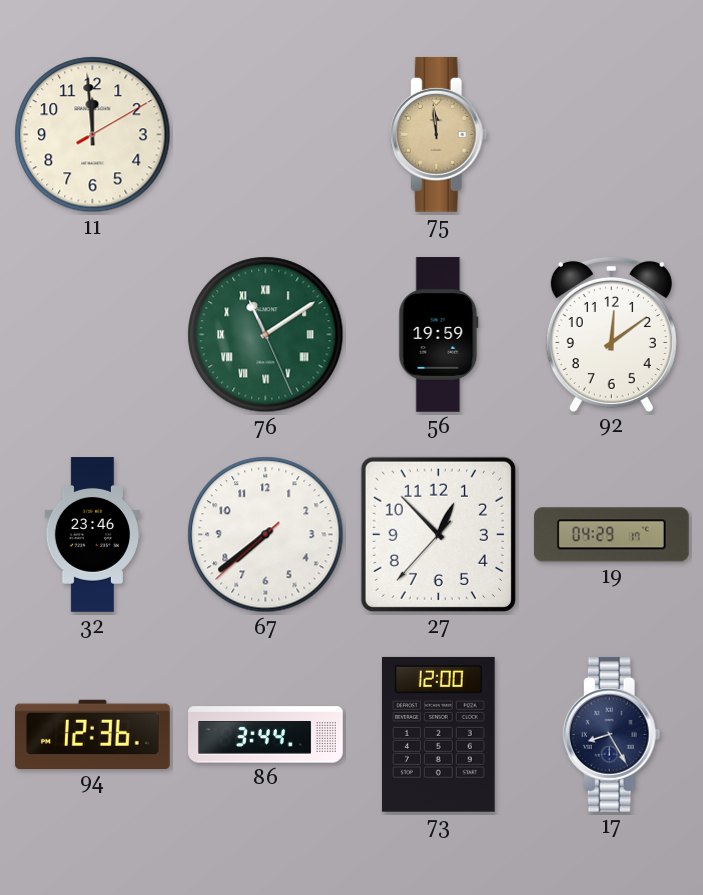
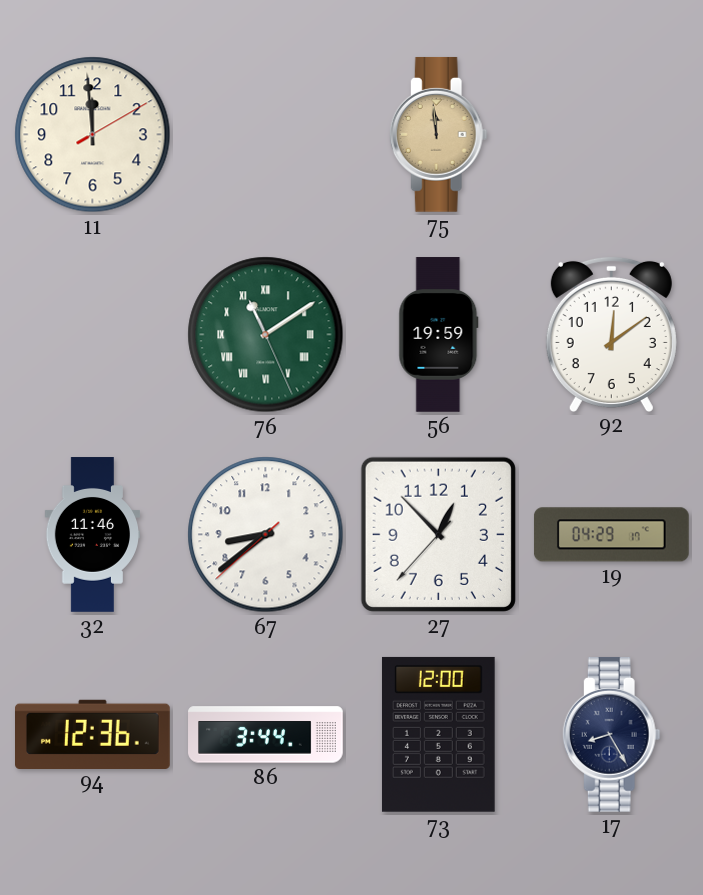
32: 23:46 -> 11:46 (93, 535)
67: 7:38 -> 8:38 (266, 535)
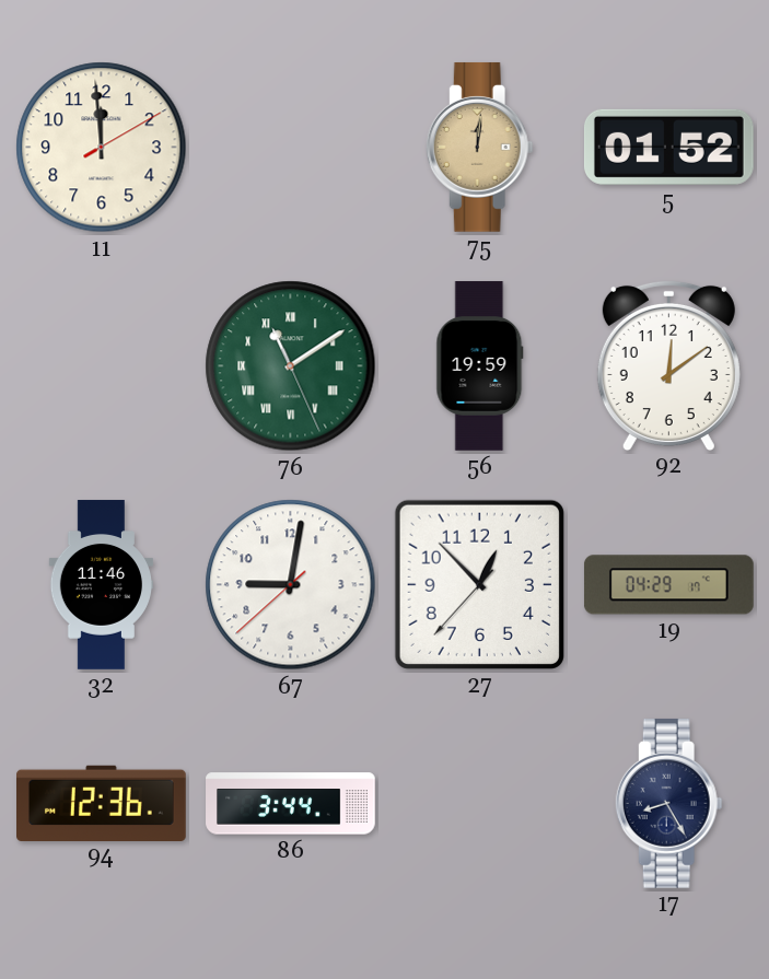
75: 11:59 -> 12:01 (479, 147)
5: none -> 01:52 (668, 147)
67: 8:38 -> 9:01 (291, 585)
73: 12:00 -> none (438, 734)
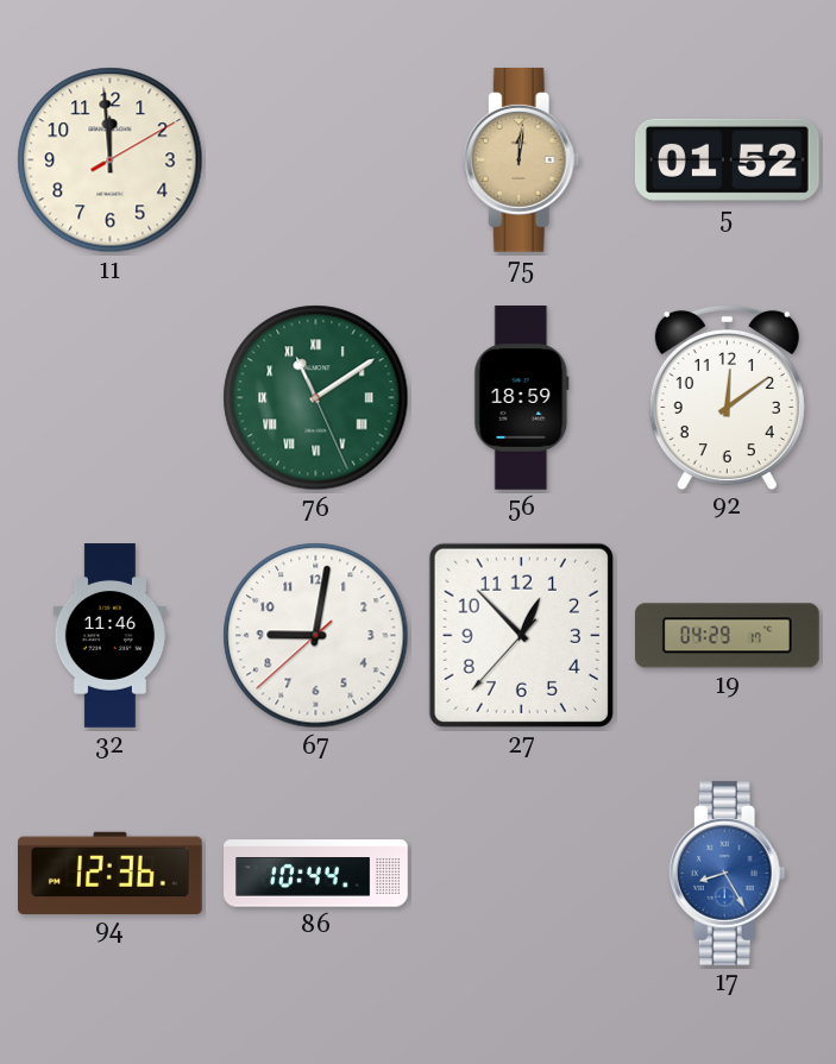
56: 19:59 -> 18:59 (522, 398)
86: 3:44 -> 10:44 (316, 874)
17 dial: navy -> blue (727, 873)
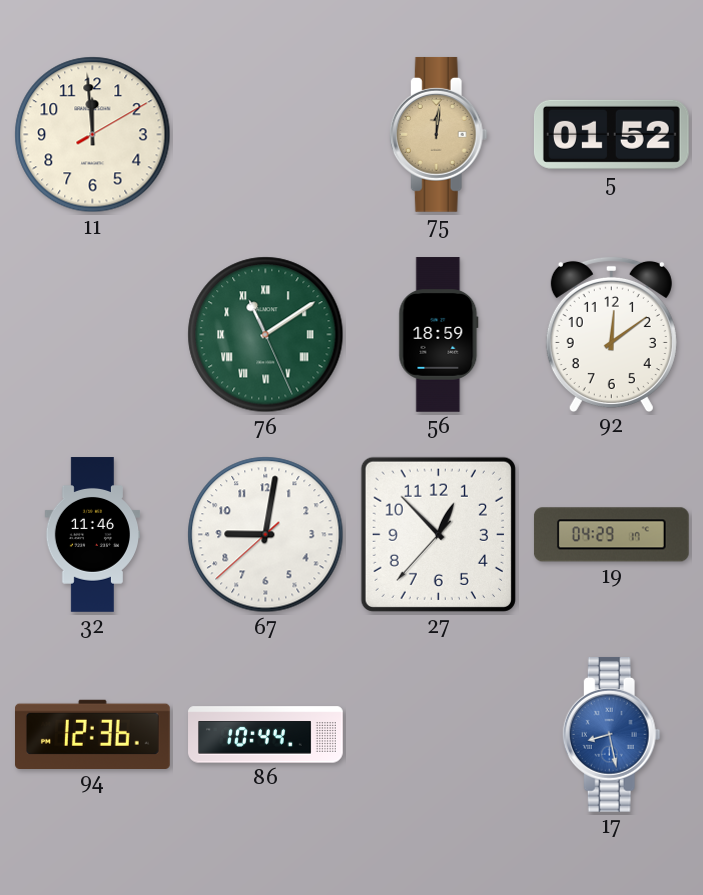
17: 8:25 -> 8:28 (611, 734)
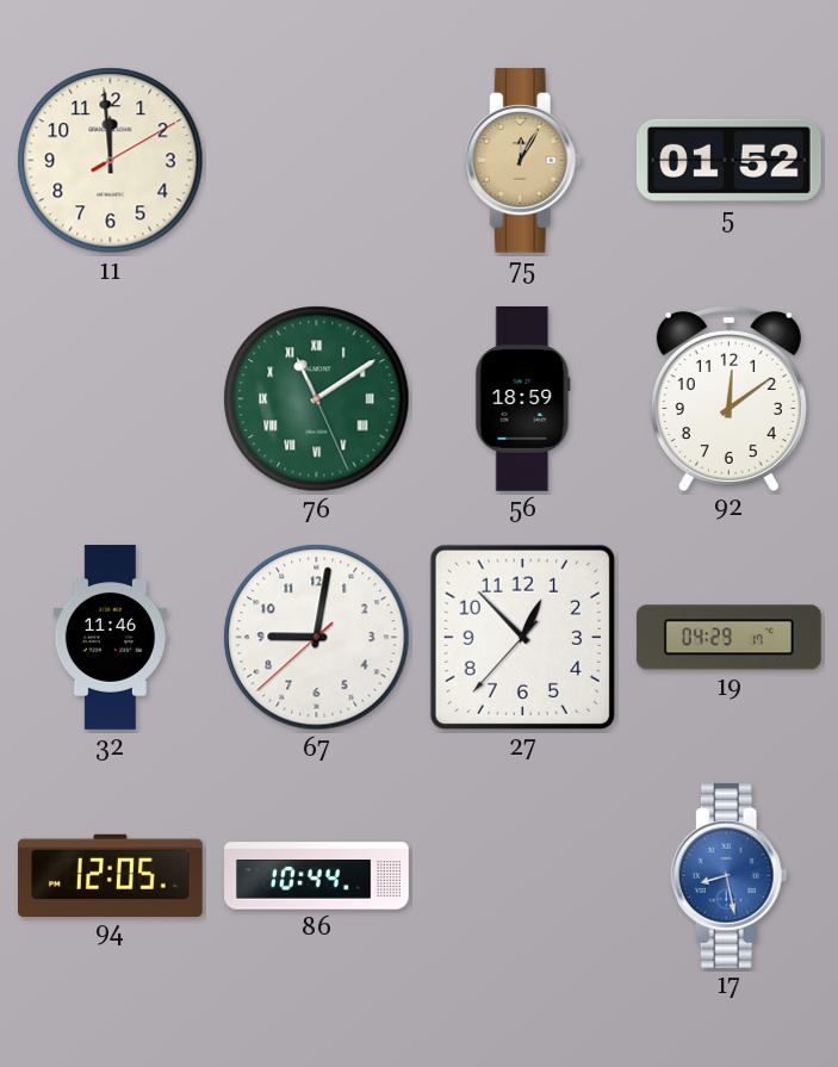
75: 12:01 -> 12:05 (522, 160)
94: 12:36 -> 12:05 (111, 875)
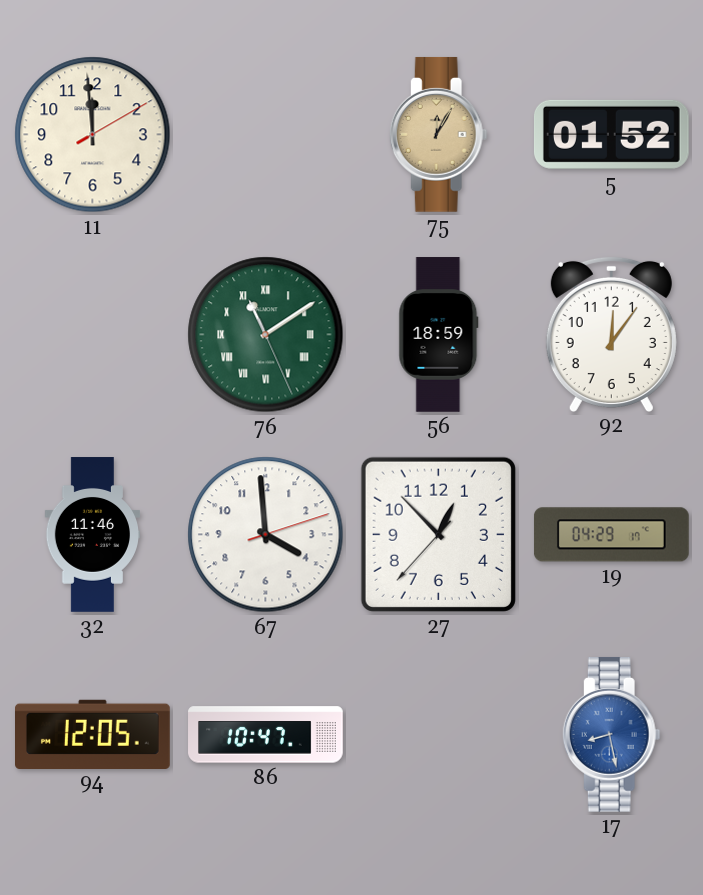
92: 12:09 -> 12:06 (611, 334)
67: 9:01 -> 3:59 (266, 535)
86: 10:44 -> 10:47 (266, 735)
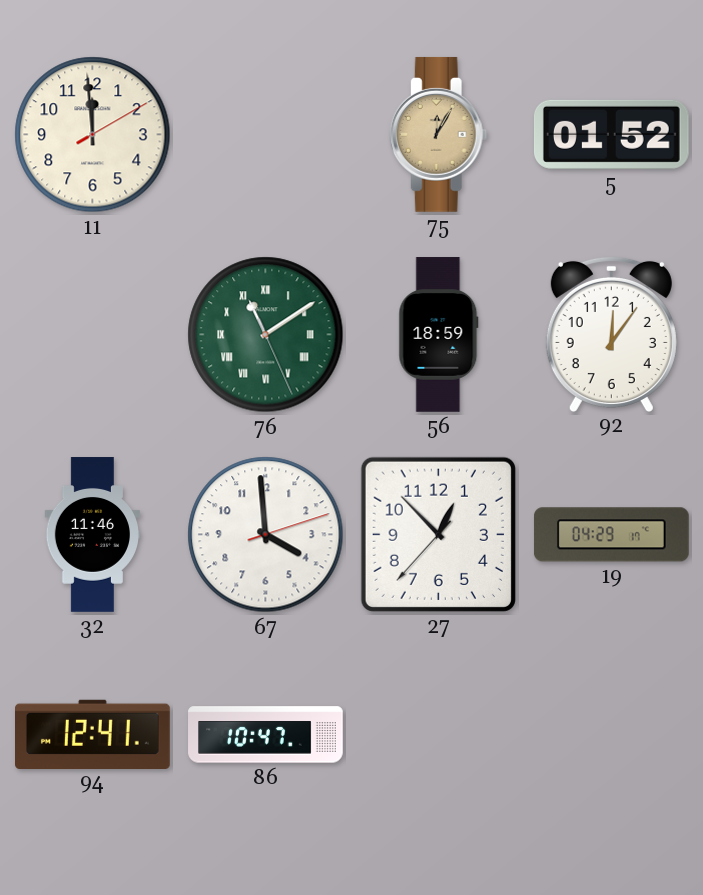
94: 12:05 -> 12:41 (93, 734)
17: 8:28 -> none (611, 734)
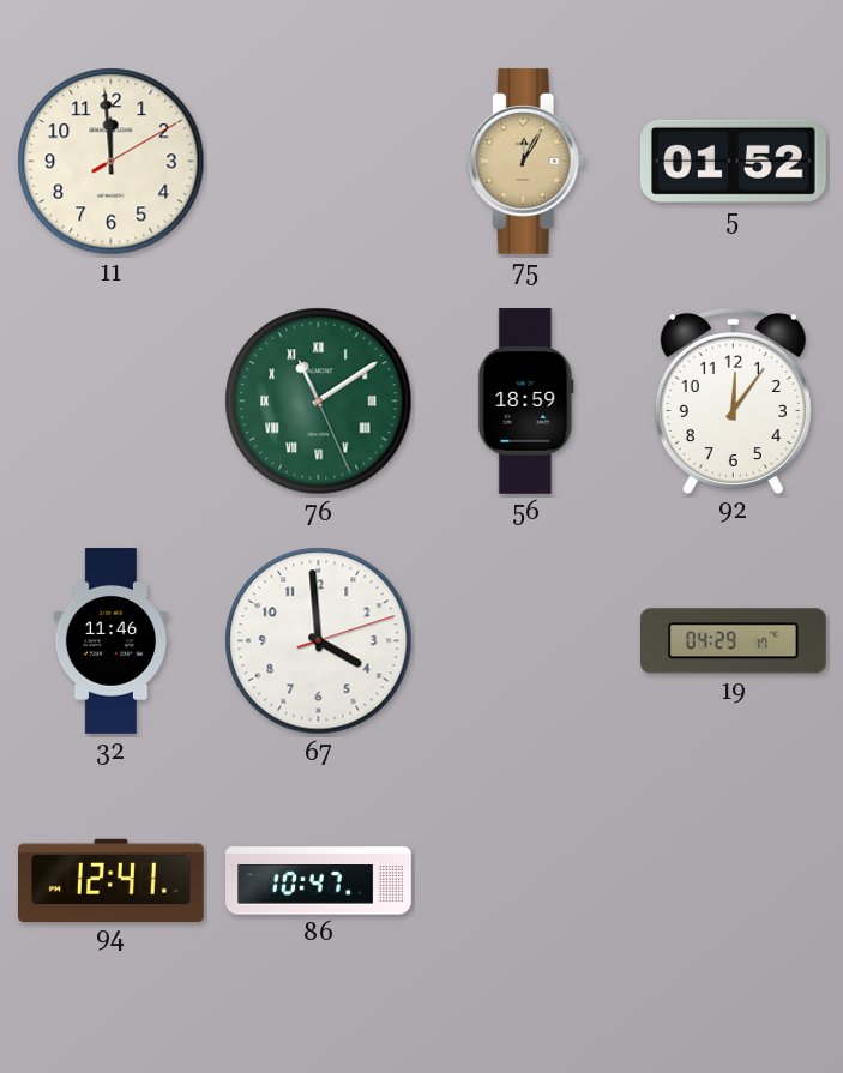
27: 12:52 -> none (438, 534)
